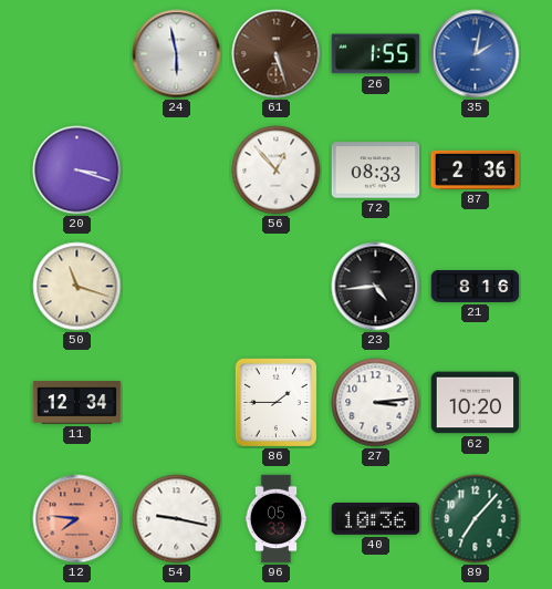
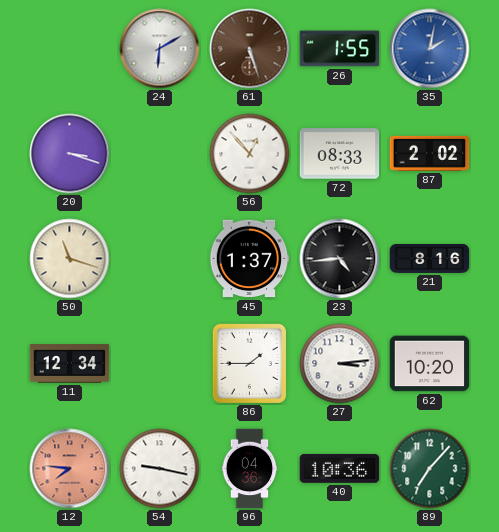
24: 5:58 -> 6:10 (160, 49)
87: 2:36 -> 2:02 (430, 153)
45: none -> 1:37 (249, 259)
96: 05:33 -> 04:36 (250, 469)
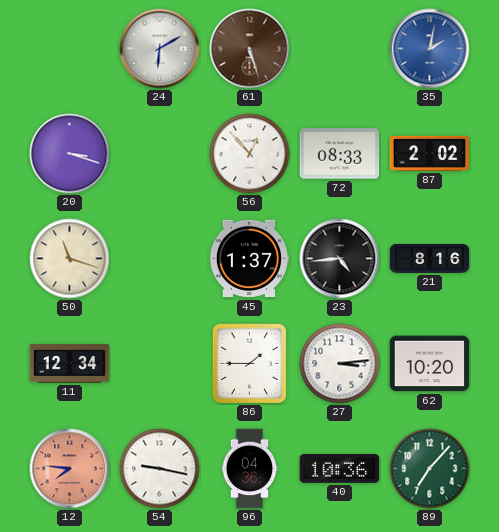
26: 1:55 -> none (340, 49)
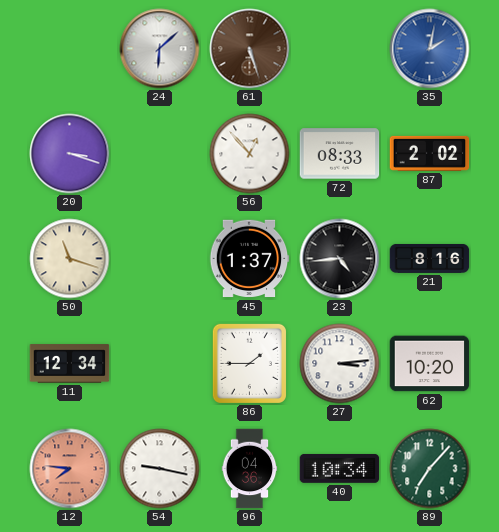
24: 6:10 -> 6:08 (160, 49)
40: 10:36 -> 10:34 (340, 468)
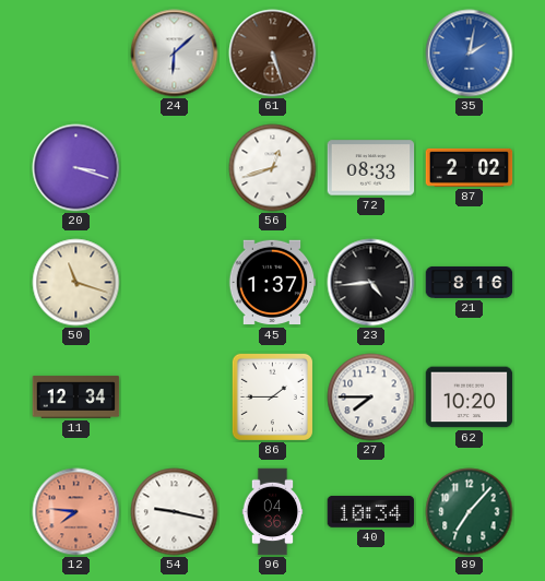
56: 12:53 -> 12:42 (273, 168)
27: 3:14 -> 7:45 (371, 398)
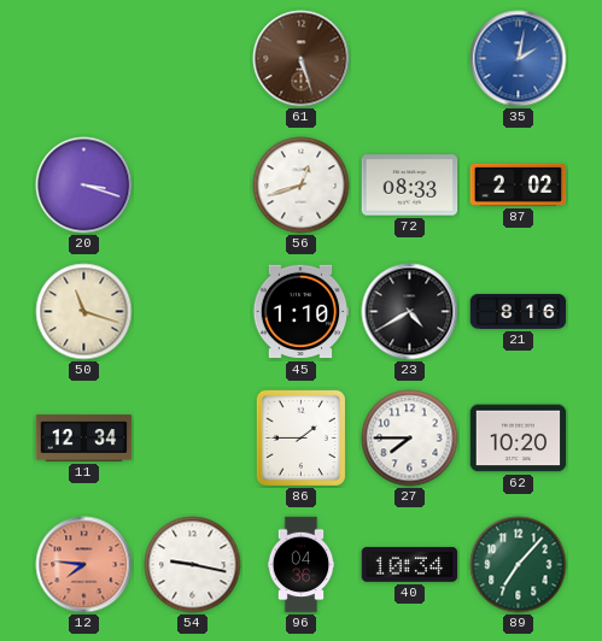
24: 6:08 -> none (175, 54)
45: 1:37 -> 1:10 (300, 312)
23: 4:44 -> 4:40 (410, 312)
